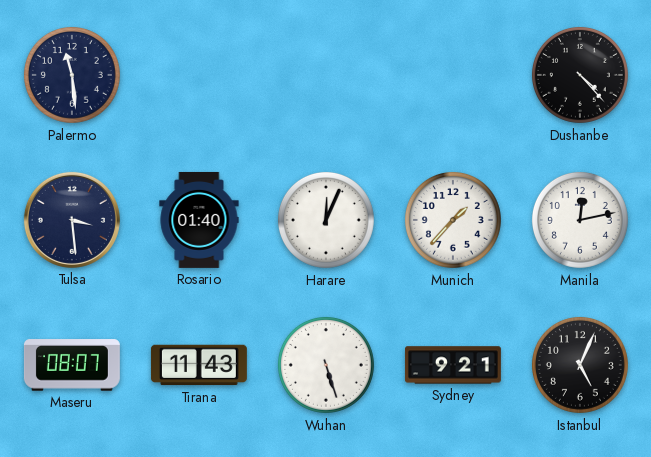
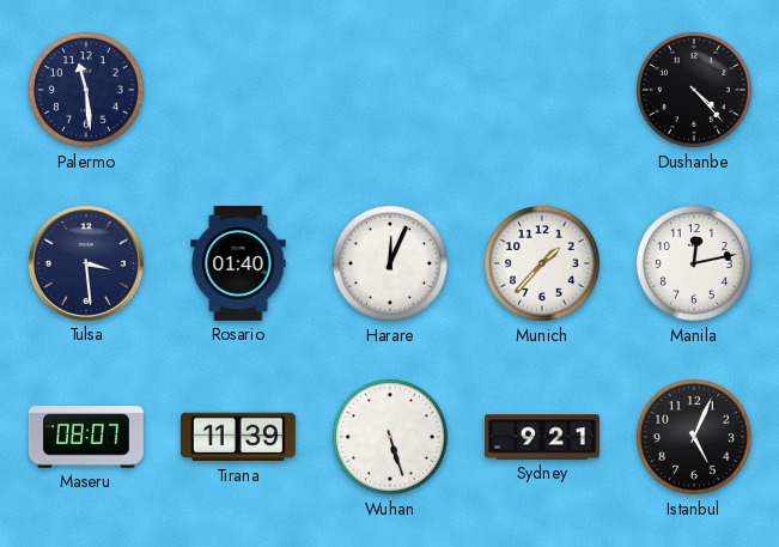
Tirana: 11:43 -> 11:39 (238, 437)
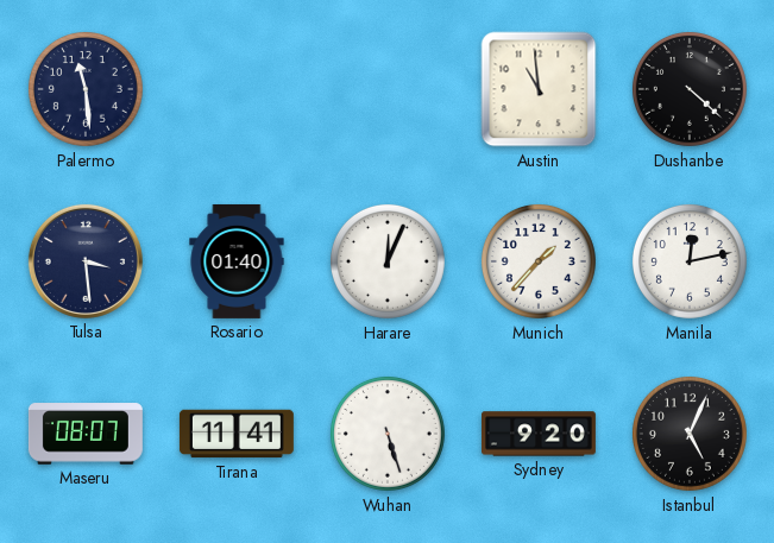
Austin: none -> 10:59 (539, 89)
Dushanbe: 4:23 -> 4:22 (690, 89)
Tirana: 11:39 -> 11:41 (237, 434)
Sydney: 9:21 -> 9:20 (539, 434)
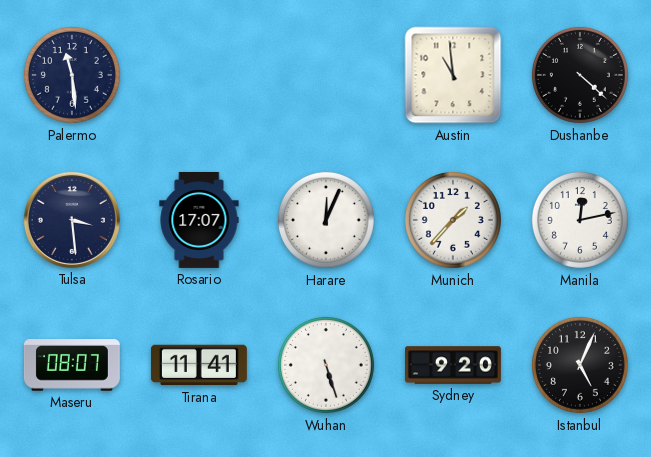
Rosario: 01:40 -> 17:07 (199, 220)
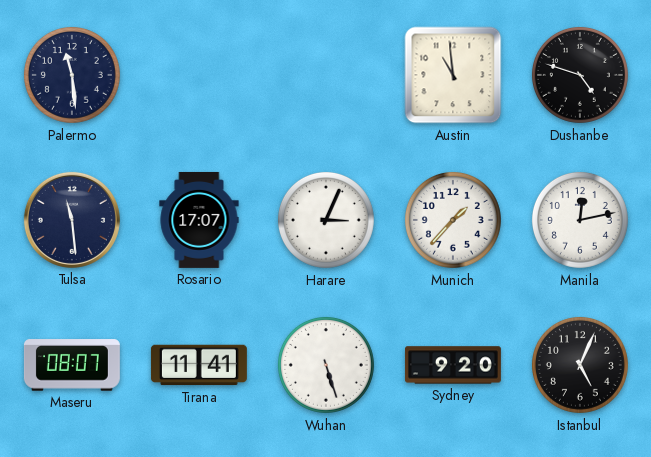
Dushanbe: 4:22 -> 4:48 (580, 75)
Tulsa: 3:29 -> 11:29 (72, 220)
Harare: 12:04 -> 3:04 (326, 220)
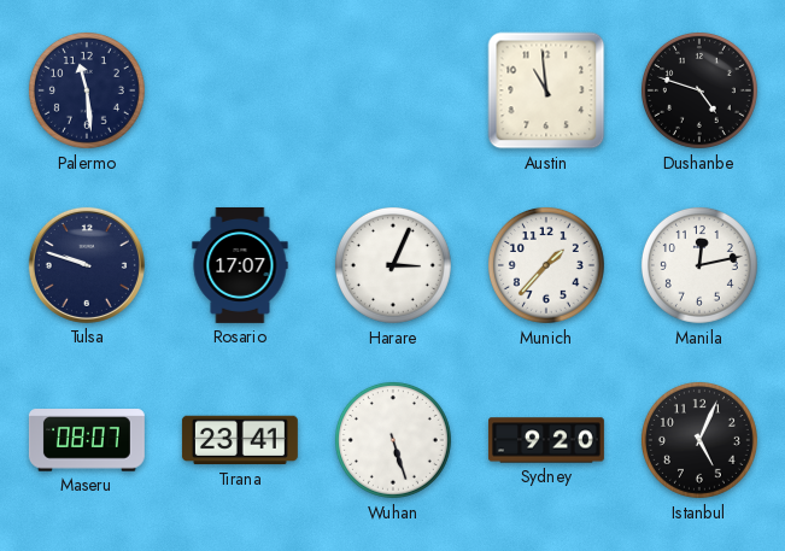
Tulsa: 11:29 -> 9:48 (87, 265)
Tirana: 11:41 -> 23:41 (240, 440)
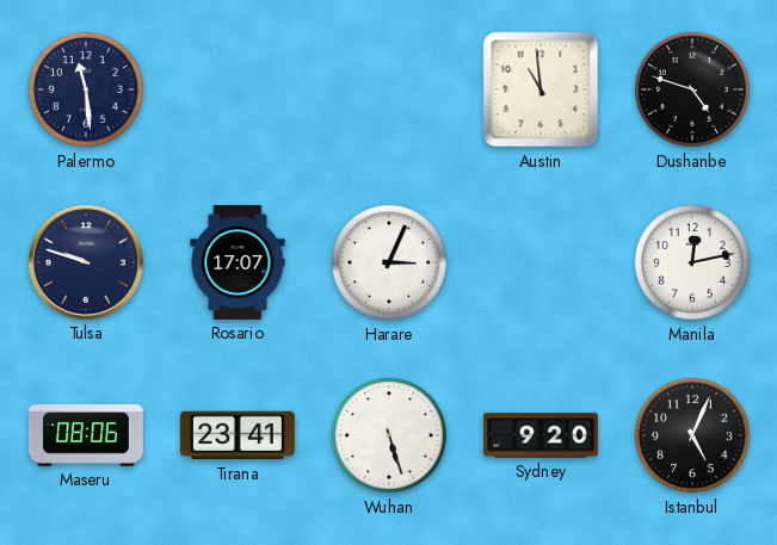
Munich: 1:37 -> none (546, 265)
Maseru: 08:07 -> 08:06 (86, 435)
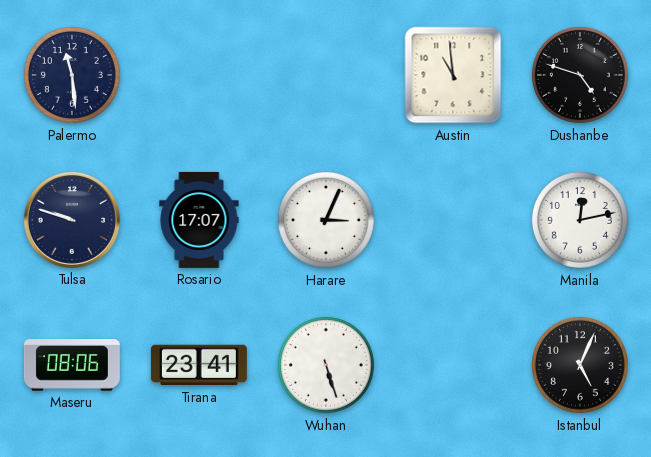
Sydney: 9:20 -> none (541, 435)
